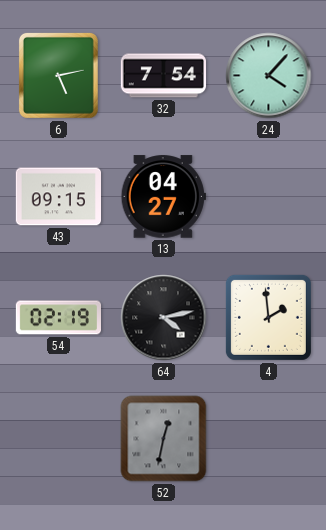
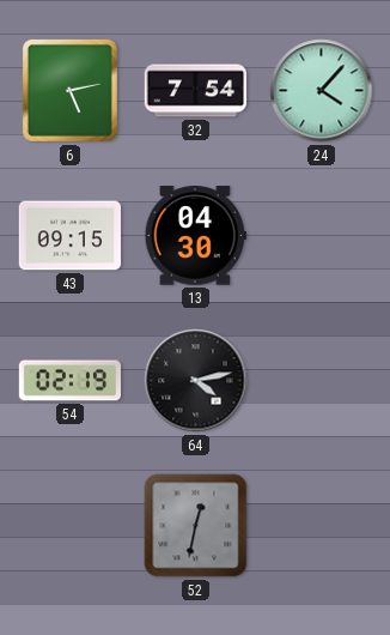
13: 04:27 -> 04:30 (195, 236)
4: 1:59 -> none (268, 317)
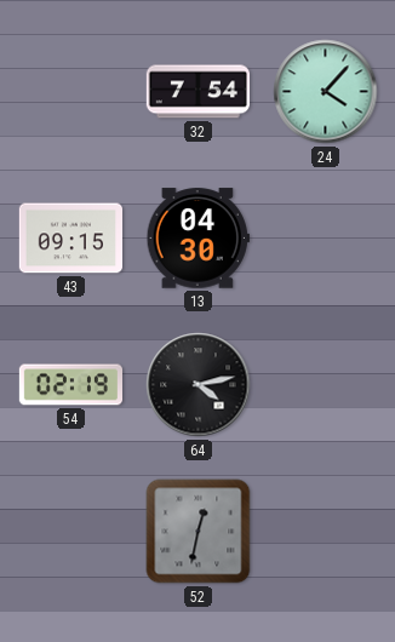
6: 5:13 -> none (69, 90)
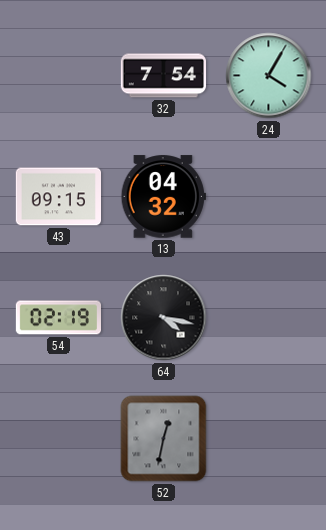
24: 4:07 -> 4:05 (269, 76)
13: 04:30 -> 04:32 (163, 197)
64: 4:13 -> 4:17 (164, 318)
